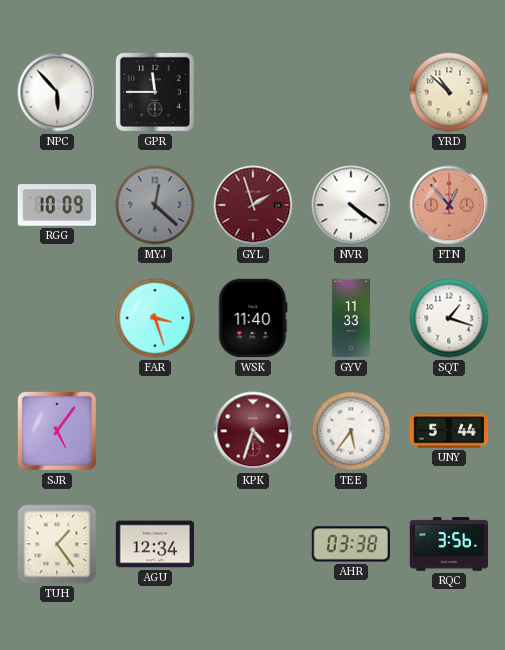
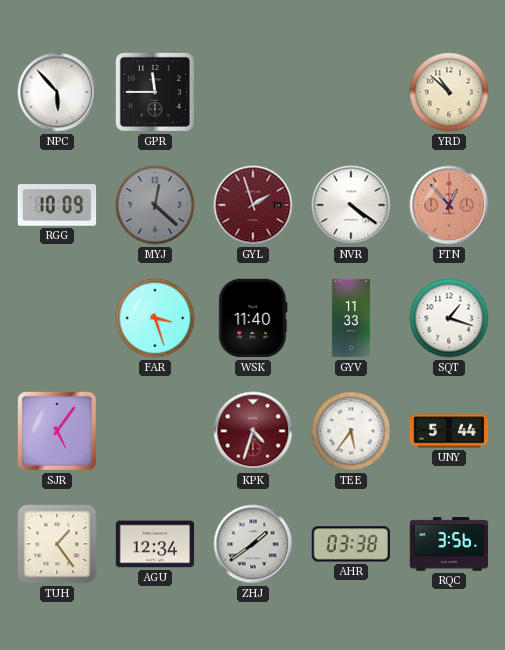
ZHJ: none -> 1:39 (253, 544)
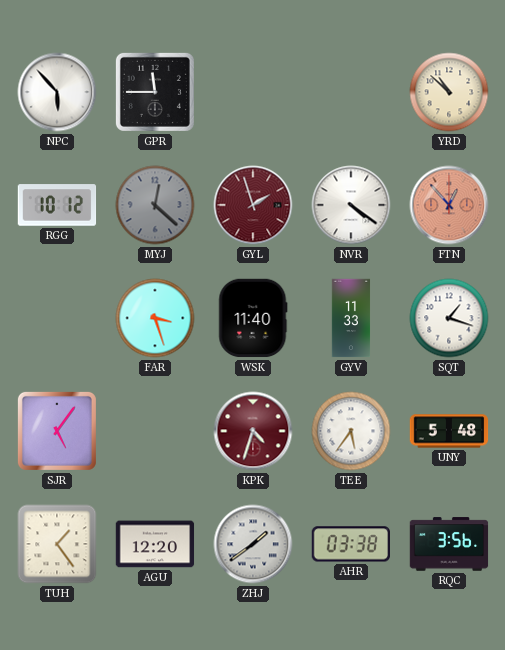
RGG: 10:09 -> 10:12 (57, 205)
UNY: 5:44 -> 5:48 (449, 431)
AGU: 12:34 -> 12:20 (155, 544)
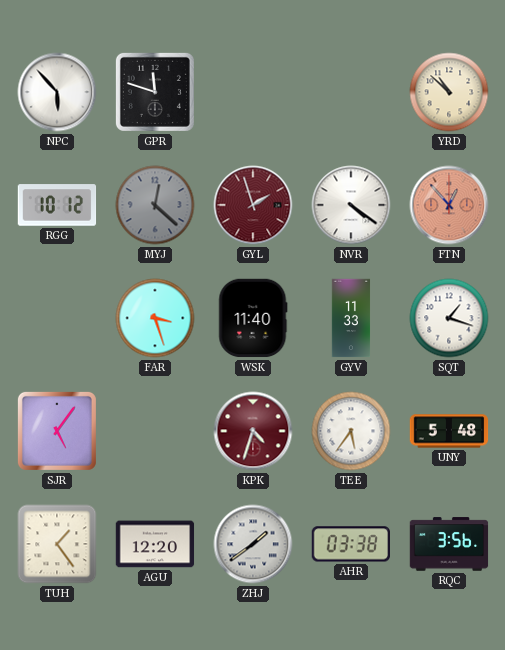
GPR: 11:45 -> 11:48 (155, 92)
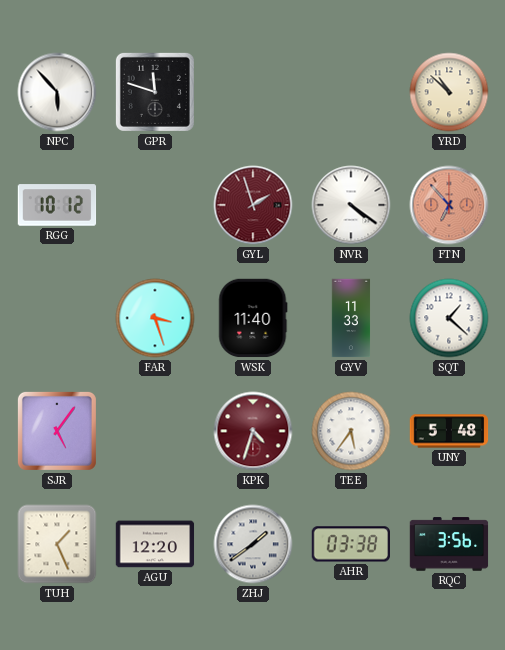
MYJ: 12:22 -> none (155, 205)
FTN: 12:53 -> 6:53 (449, 205)
SQT: 1:18 -> 1:22 (449, 318)
TUH: 1:24 -> 1:26 (57, 544)
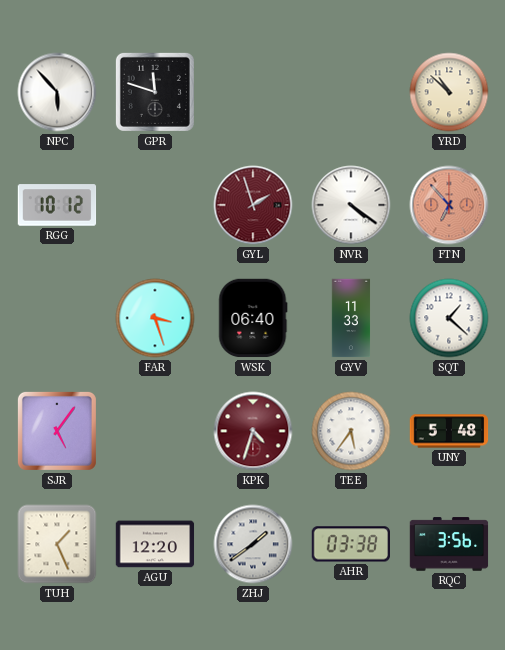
WSK: 11:40 -> 06:40 (253, 318)
